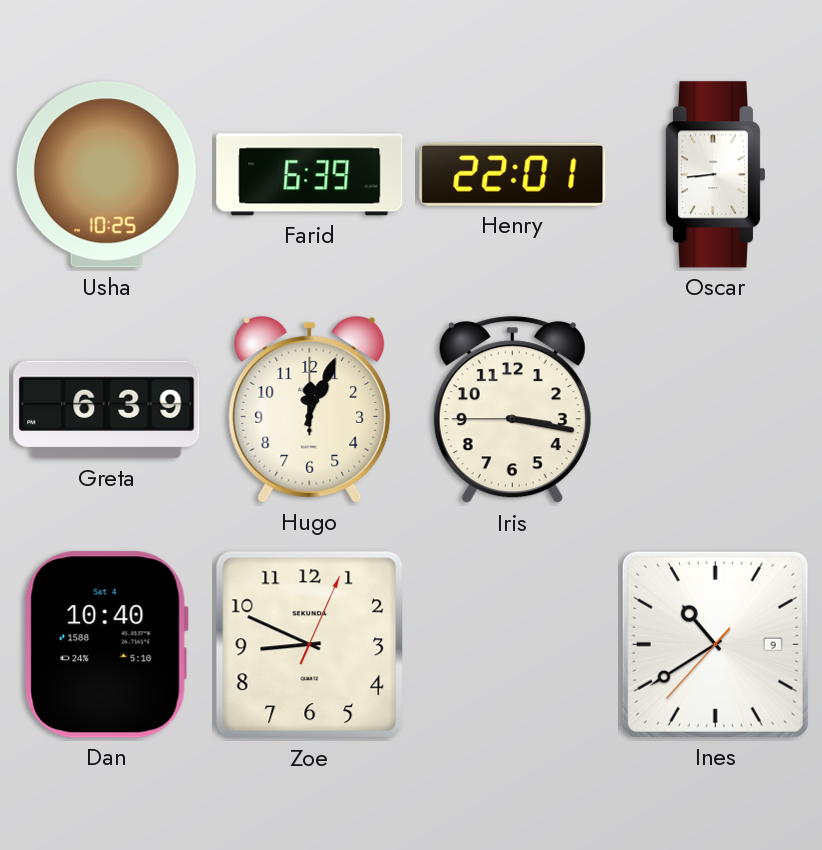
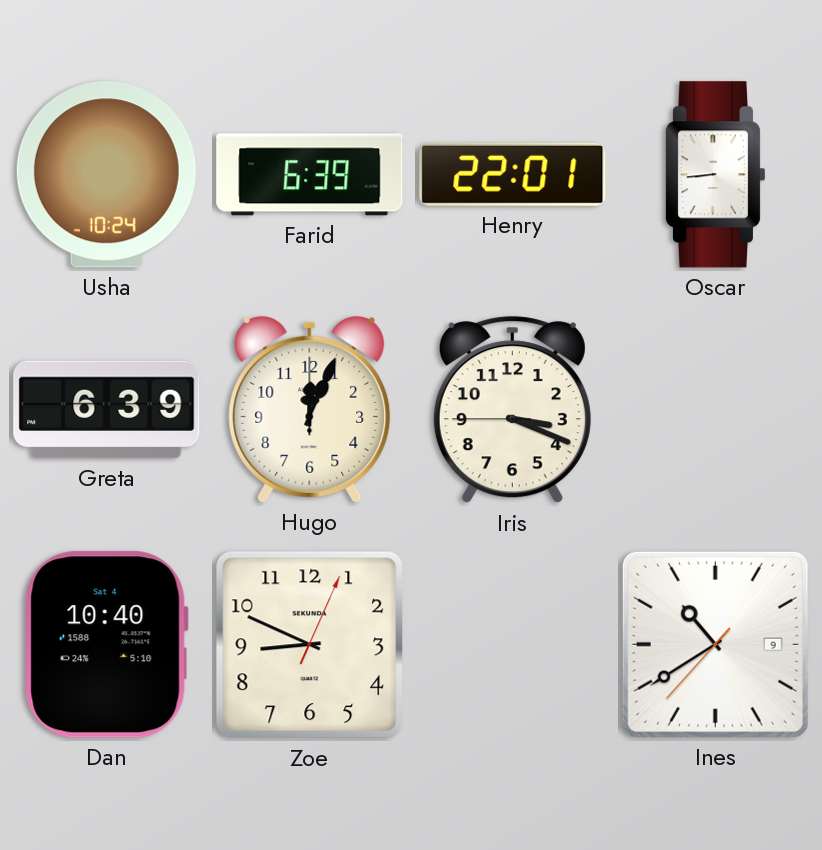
Usha: 10:25 -> 10:24 (106, 175)
Iris: 3:16 -> 3:18 (512, 410)
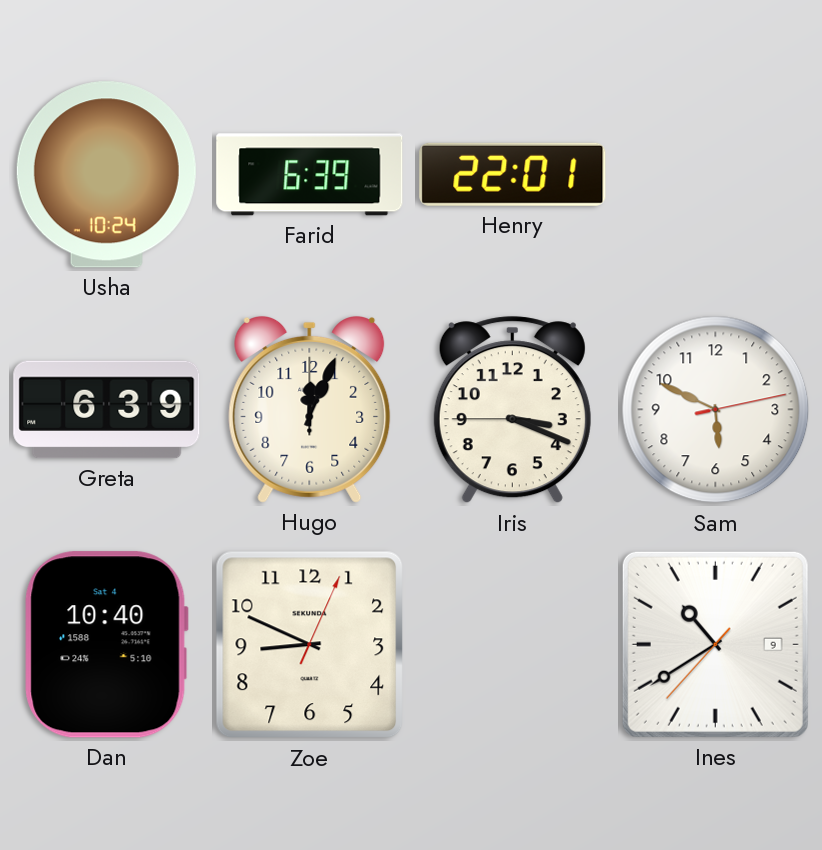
Oscar: 8:44 -> none (714, 175)
Sam: none -> 5:49 (716, 410)
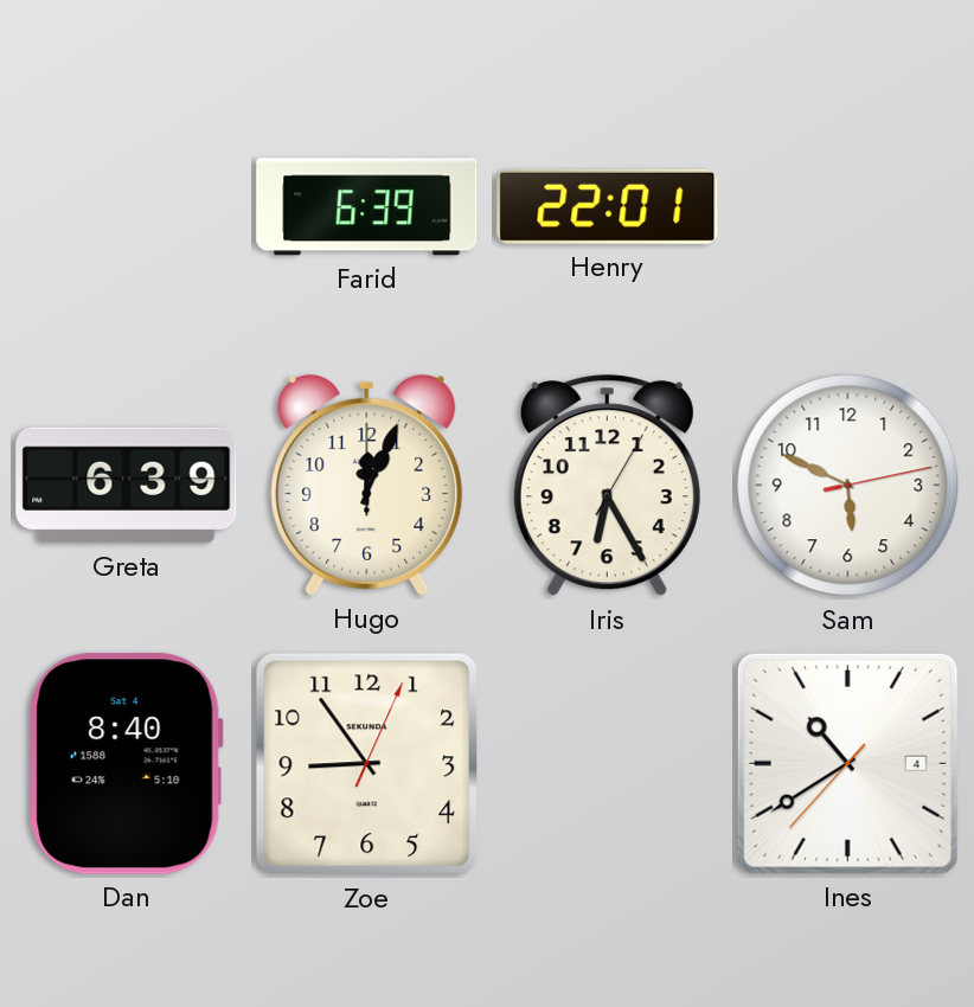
Usha: 10:24 -> none (106, 175)
Iris: 3:18 -> 6:25 (607, 486)
Dan: 10:40 -> 8:40 (126, 764)
Zoe: 8:49 -> 8:54 (367, 764)
Ines date: 9 -> 4 (847, 763)
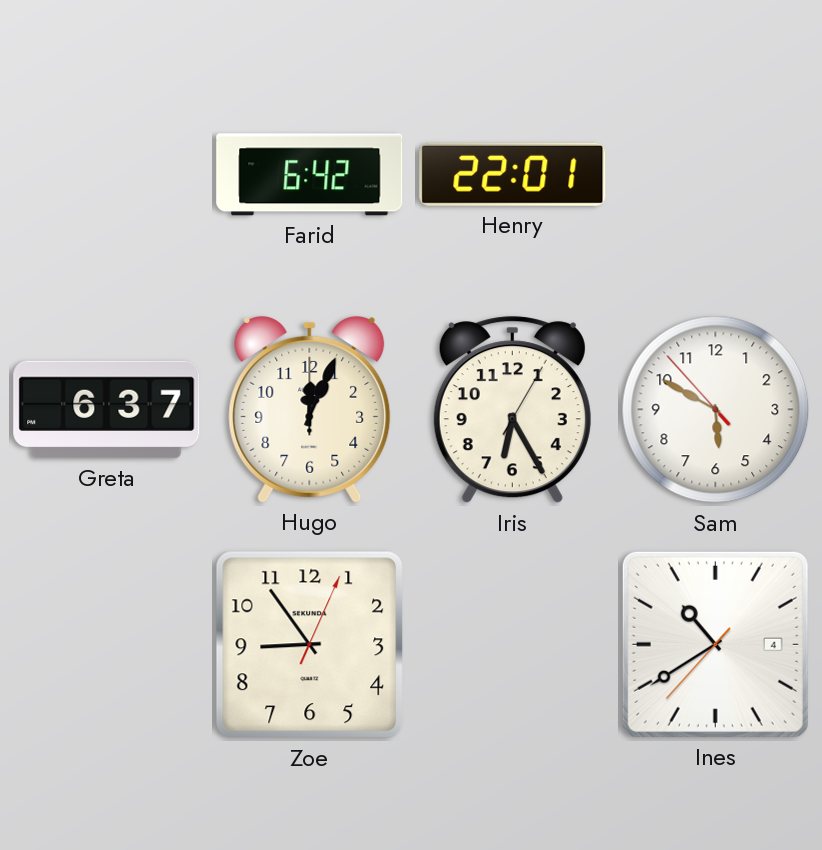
Farid: 6:39 -> 6:42 (310, 175)
Greta: 6:39 -> 6:37 (107, 410)
Sam: 5:49:13 -> 5:49:53 (716, 410)
Dan: 8:40 -> none (126, 764)
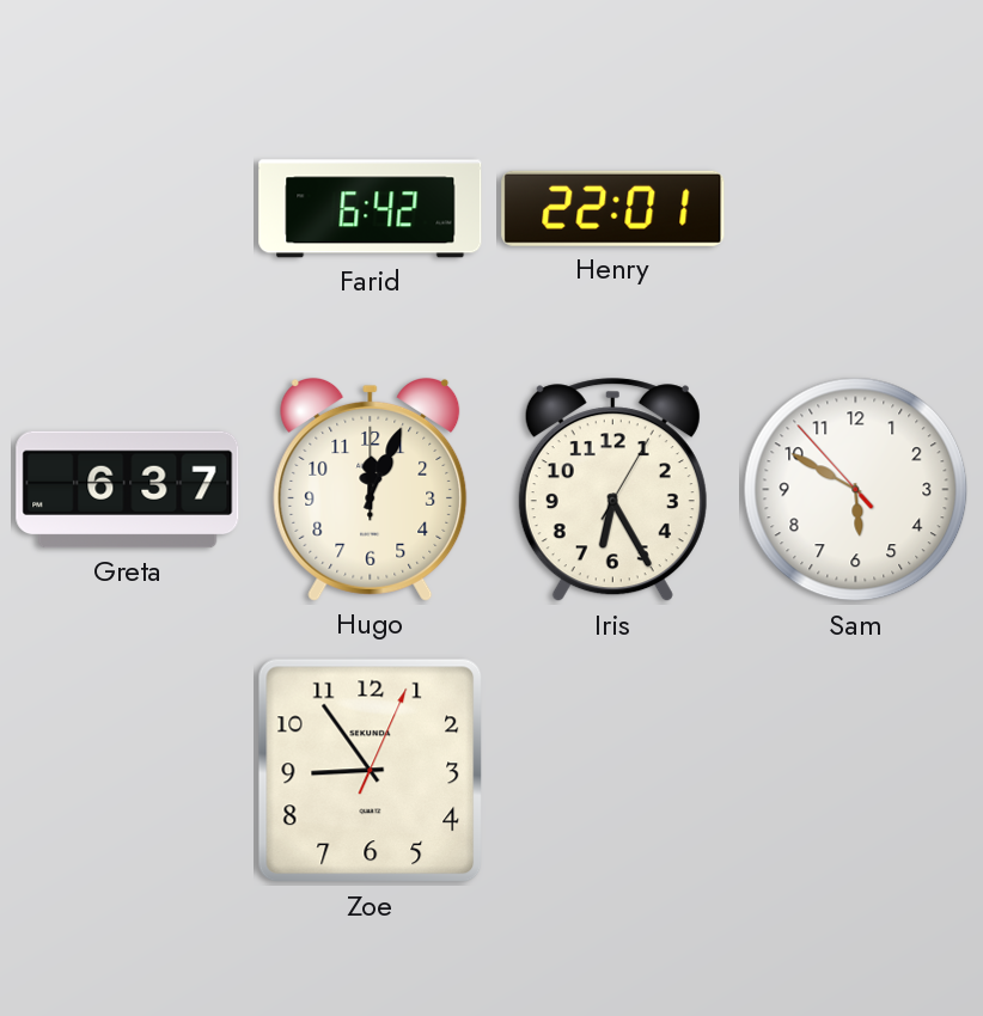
Ines: 10:39 -> none (715, 644)
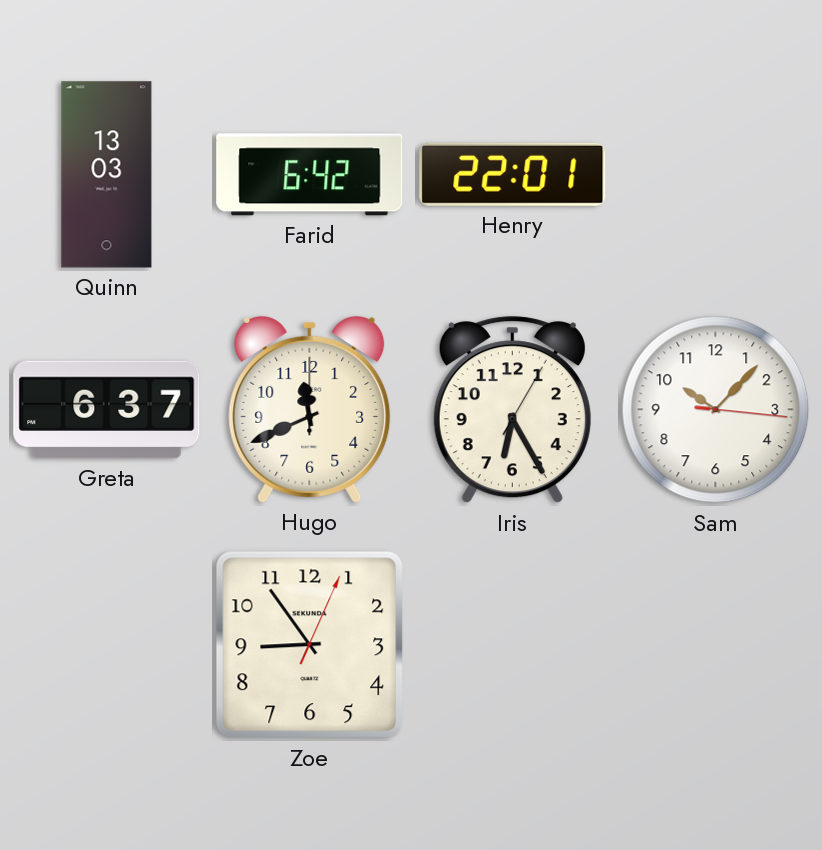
Quinn: none -> 13:03 (107, 175)
Hugo: 12:04 -> 11:41 (310, 409)
Sam: 5:49 -> 10:07 (716, 410)
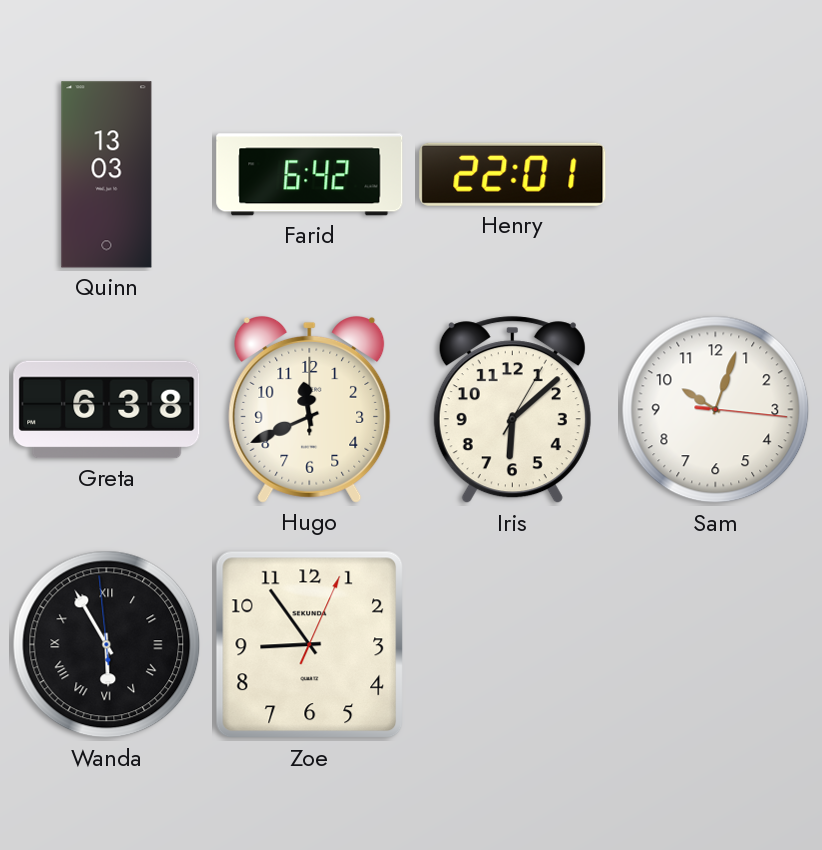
Greta: 6:37 -> 6:38 (107, 410)
Iris: 6:25 -> 6:08 (512, 410)
Sam: 10:07 -> 10:03 (716, 410)
Wanda: none -> 5:54 (107, 645)
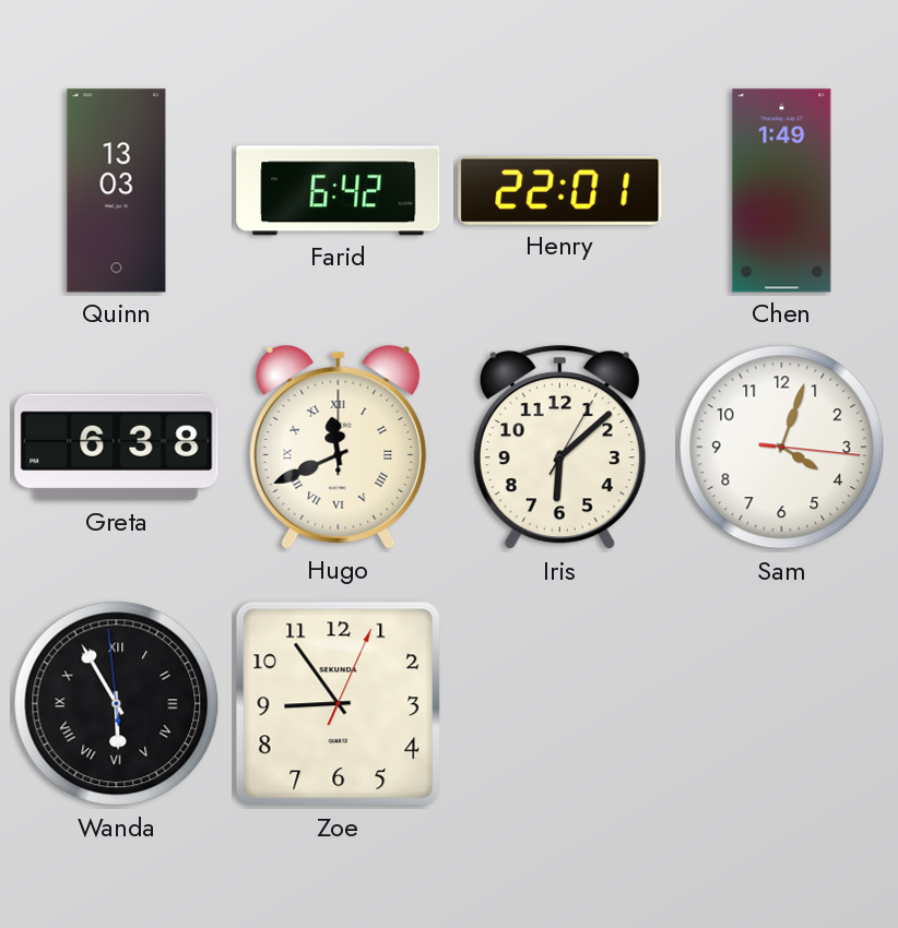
Chen: none -> 1:49 (782, 191)
Hugo numerals: Arabic -> Roman (339, 447)
Sam: 10:03 -> 4:03 (782, 448)
